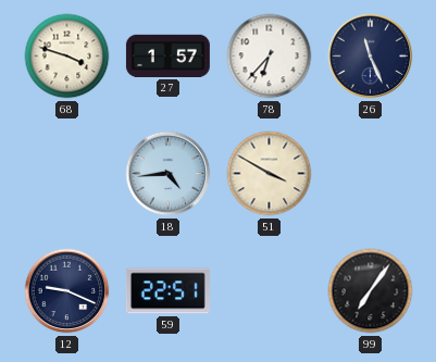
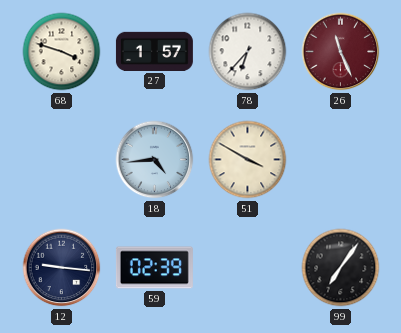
26 dial: navy -> burgundy (341, 52)
12: 9:19 -> 9:16 (62, 268)
59: 22:51 -> 02:39 (154, 268)
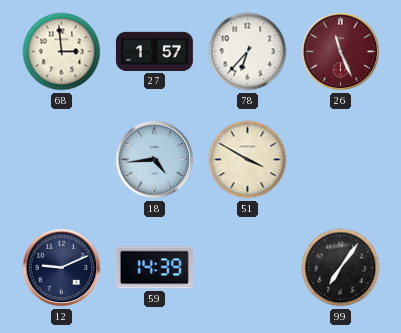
68: 3:48 -> 2:59 (62, 52)
12: 9:16 -> 9:11 (62, 268)
59: 02:39 -> 14:39 (154, 268)
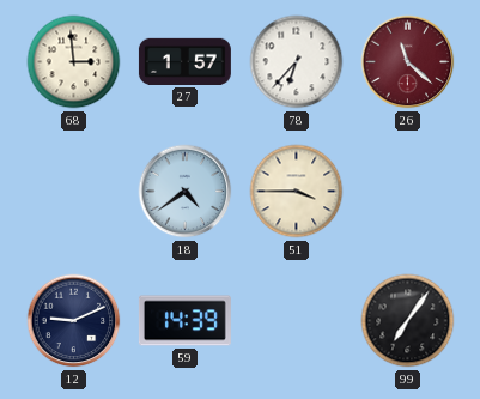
26: 11:26 -> 11:22 (408, 62)
18: 4:44 -> 4:39 (186, 192)
51: 3:50 -> 3:45 (297, 192)
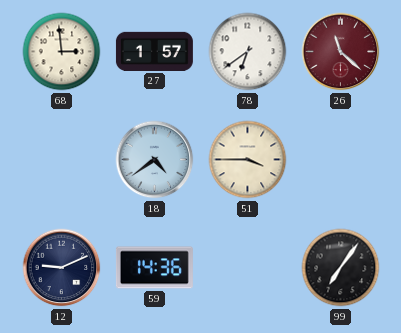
78: 6:37 -> 6:39 (248, 52)
59: 14:39 -> 14:36 (154, 268)
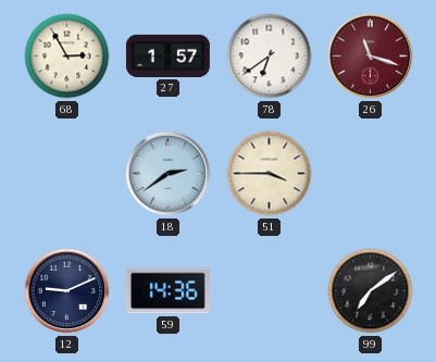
68: 2:59 -> 2:55 (67, 57)
26: 11:22 -> 11:18 (371, 57)
18: 4:39 -> 2:39 (169, 174)
99: 7:06 -> 7:09 (371, 291)
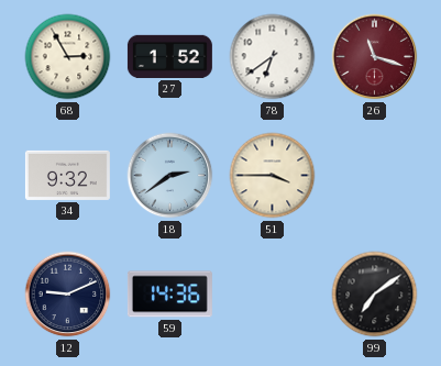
27: 1:57 -> 1:52 (169, 56)
34: none -> 9:32 (67, 175)
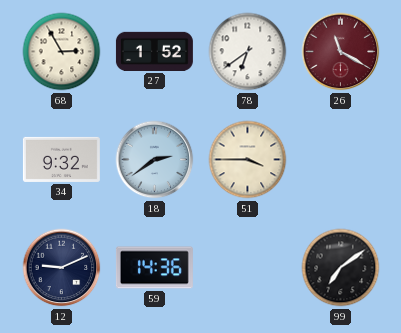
26: 11:18 -> 11:20 (341, 52)
